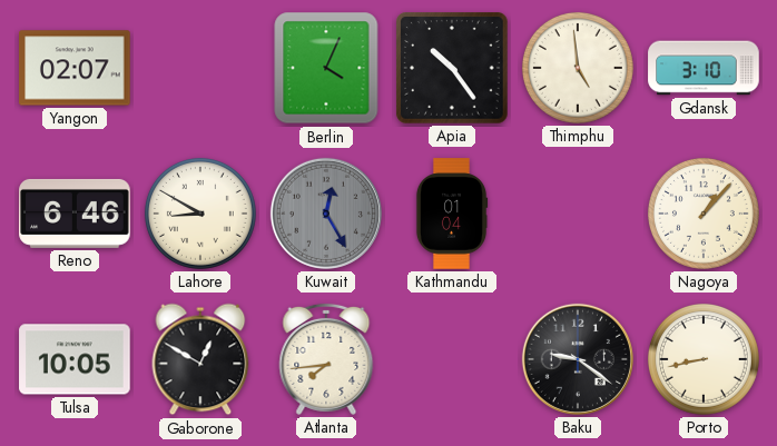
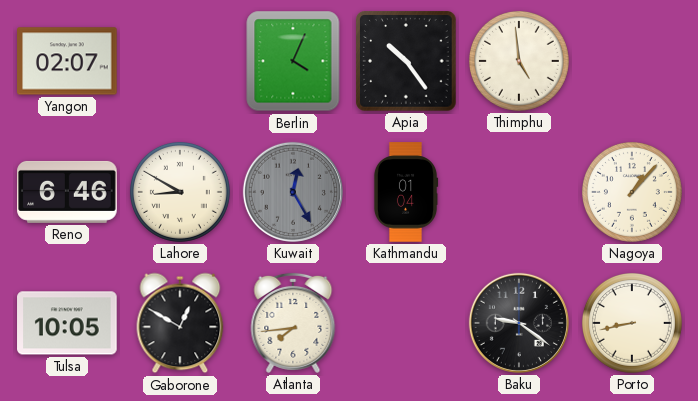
Gdansk: 3:10 -> none (704, 68)
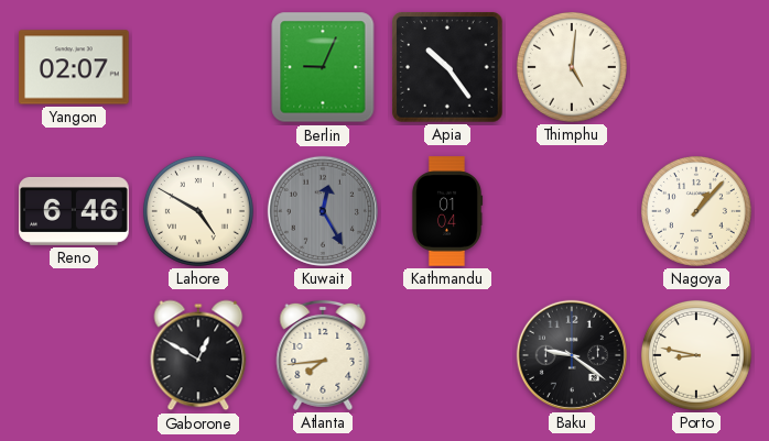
Berlin: 4:04 -> 9:04 (323, 67)
Thimphu: 4:59 -> 5:01 (572, 67)
Lahore: 8:50 -> 4:50 (198, 211)
Tulsa: 10:05 -> none (67, 323)
Porto: 8:43 -> 8:47 (696, 355)
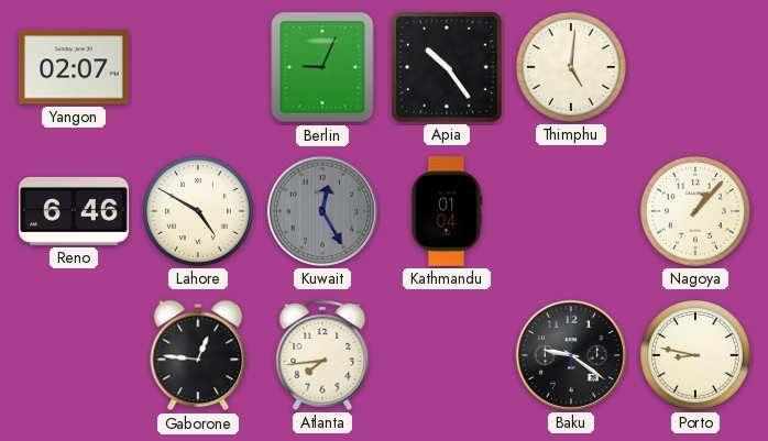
Gaborone: 12:50 -> 12:46 (198, 355)
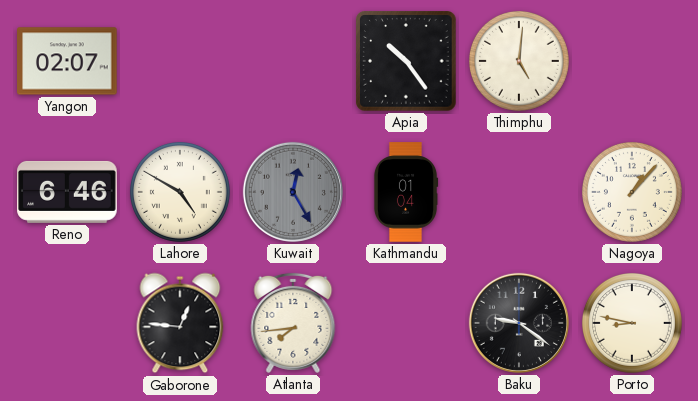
Berlin: 9:04 -> none (322, 67)
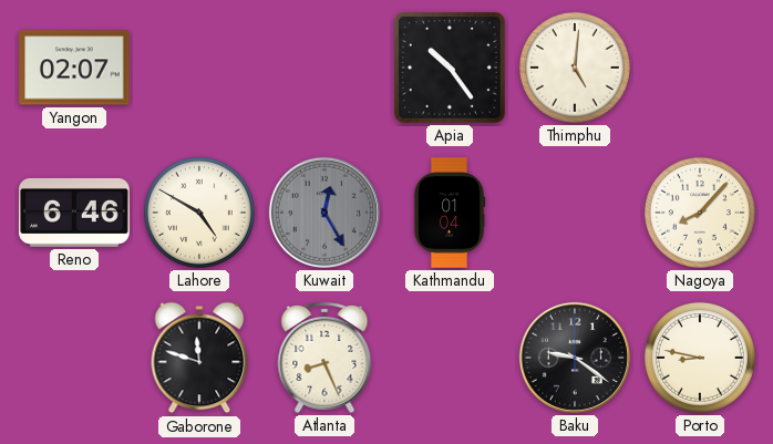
Nagoya: 1:07 -> 8:07 (700, 213)
Gaborone: 12:46 -> 11:48 (199, 358)
Atlanta: 7:44 -> 8:26 (324, 358)
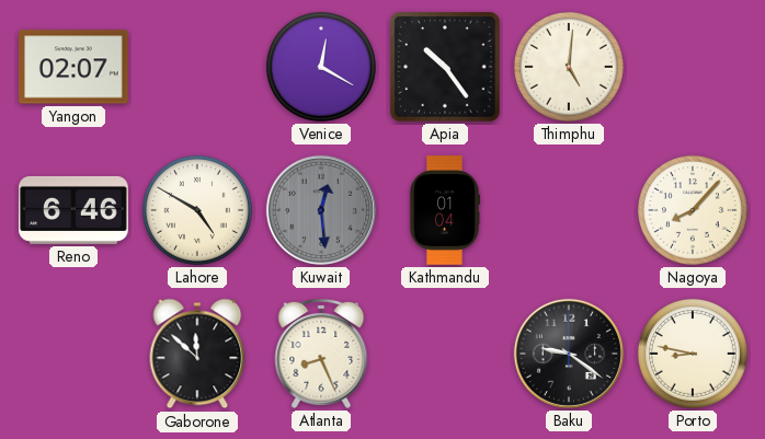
Venice: none -> 12:20 (321, 67)
Kuwait: 12:25 -> 12:29 (321, 210)
Gaborone: 11:48 -> 11:52 (197, 354)
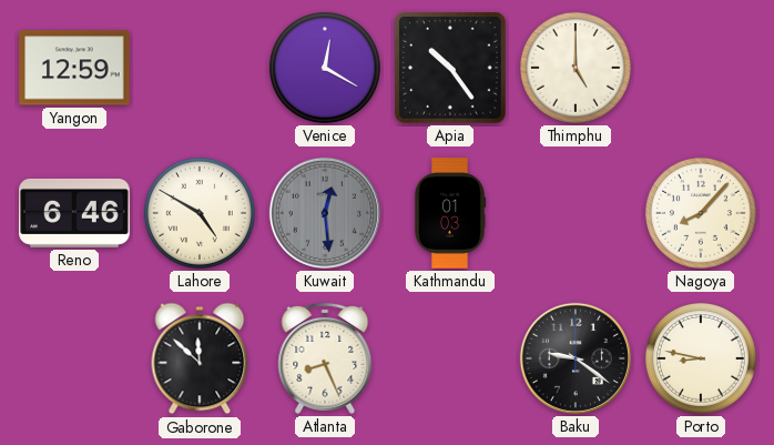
Yangon: 02:07 -> 12:59 (74, 68)
Thimphu: 5:01 -> 5:00 (576, 68)
Kathmandu: 01:04 -> 01:03 (450, 213)
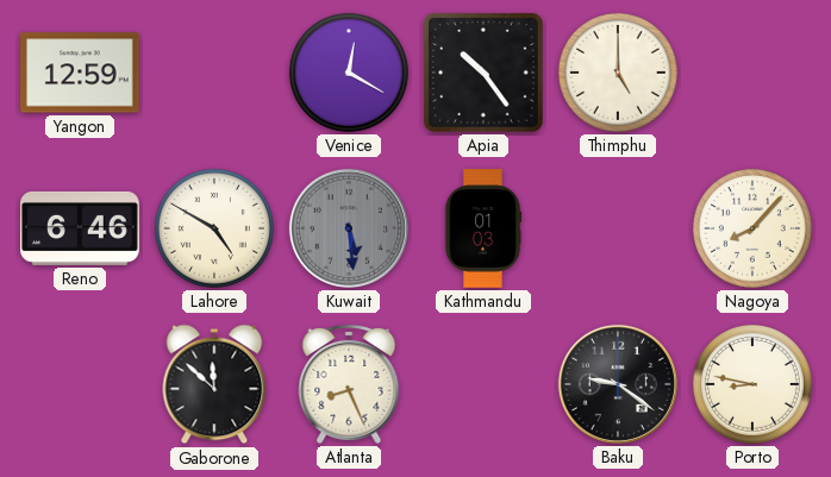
Kuwait: 12:29 -> 5:29 (349, 228)
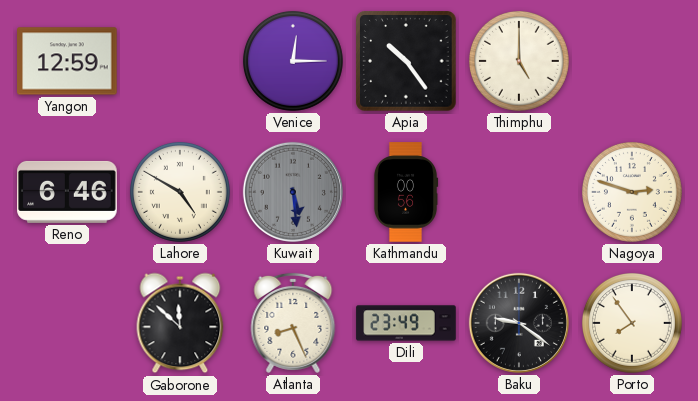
Venice: 12:20 -> 12:15 (293, 61)
Kathmandu: 01:03 -> 00:56 (406, 192)
Nagoya: 8:07 -> 2:48 (632, 192)
Dili: none -> 23:49 (406, 323)
Porto: 8:47 -> 7:54 (632, 323)
